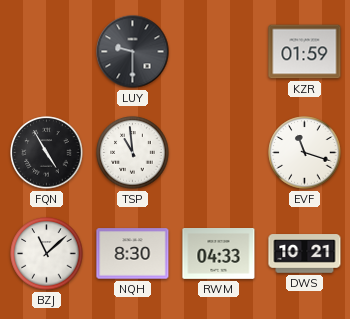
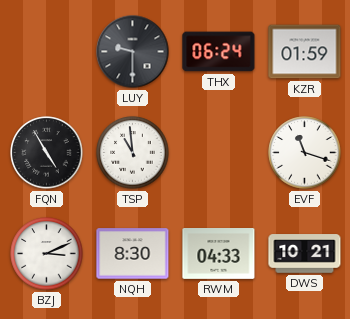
THX: none -> 06:24 (219, 52)
BZJ: 11:08 -> 3:11 (47, 254)
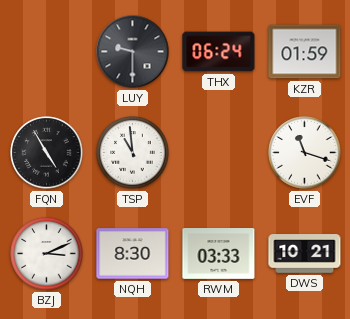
RWM: 04:33 -> 03:33 (219, 254)
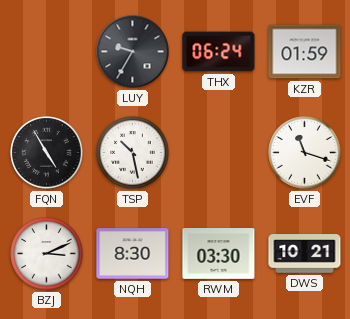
LUY: 9:30 -> 9:35 (133, 52)
TSP: 10:59 -> 10:28 (133, 153)
RWM: 03:33 -> 03:30 (219, 254)
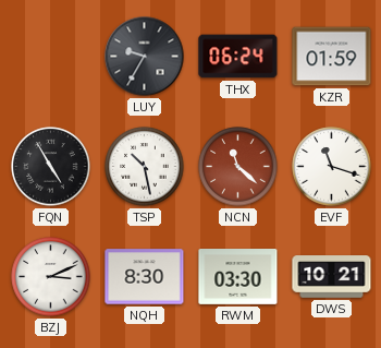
NCN: none -> 11:22 (238, 167)
